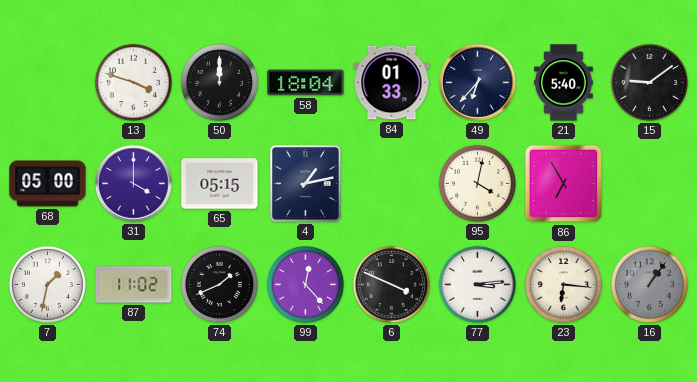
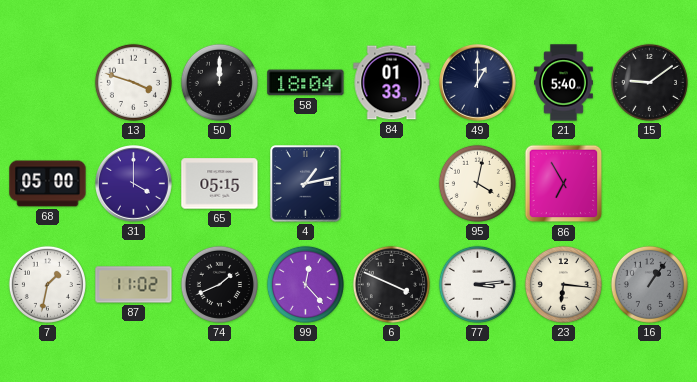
49: 6:37 -> 1:00 (478, 83)
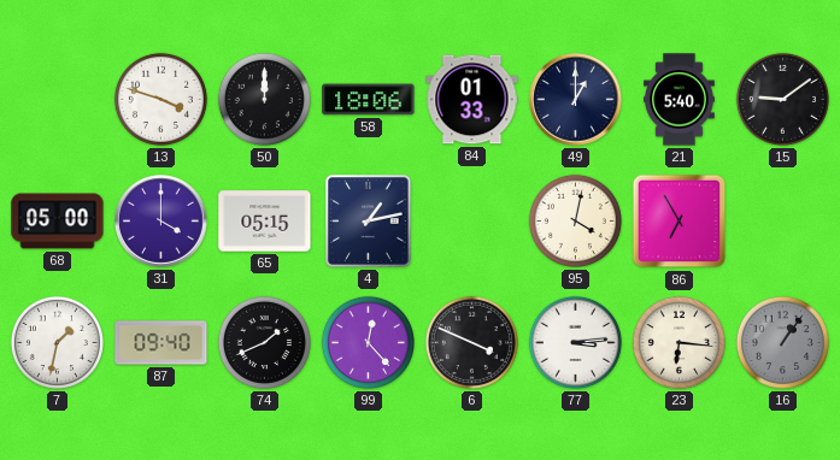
58: 18:04 -> 18:06 (369, 100)
87: 11:02 -> 09:40 (161, 343)
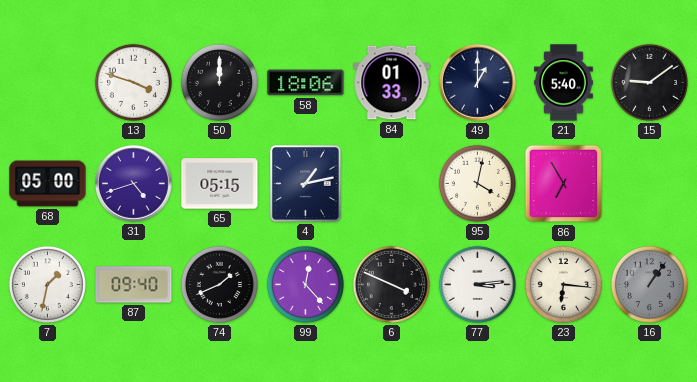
31: 4:00 -> 4:42 (134, 184)
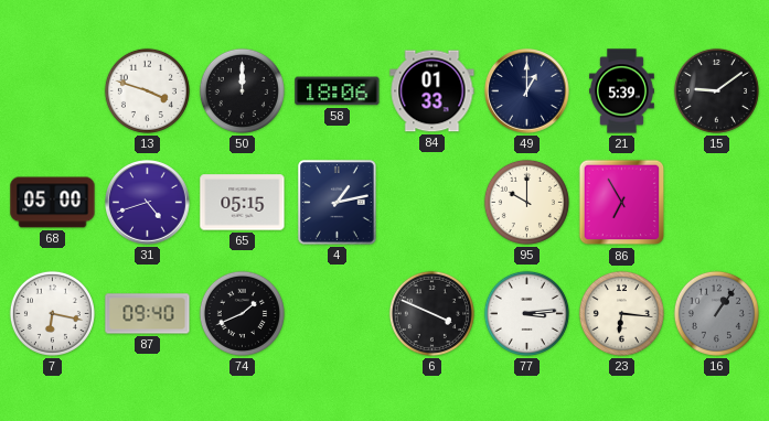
21: 5:40 -> 5:39 (622, 91)
95: 4:02 -> 10:00 (526, 202)
7: 1:32 -> 6:17 (52, 313)
99: 12:23 -> none (305, 284)
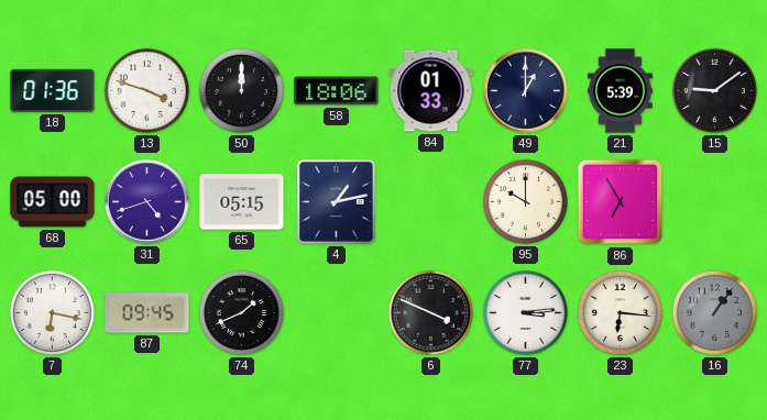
18: none -> 01:36 (53, 90)
87: 09:40 -> 09:45 (147, 313)
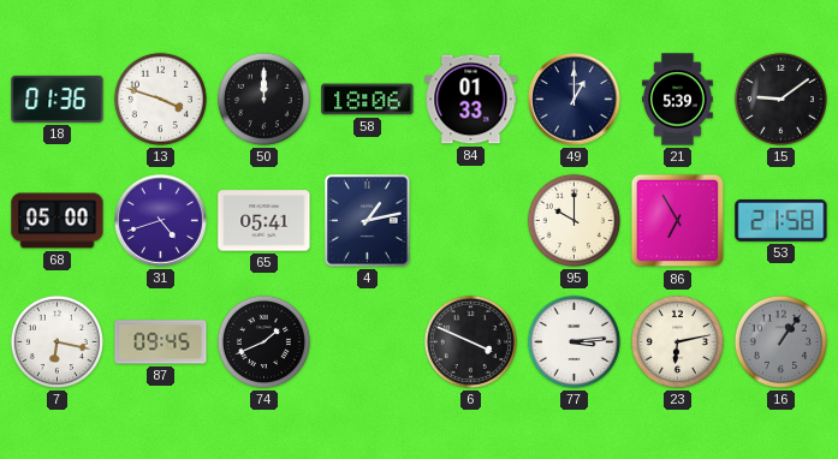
65: 05:15 -> 05:41 (265, 221)
53: none -> 21:58 (781, 220)
23: 6:16 -> 6:13 (677, 341)
